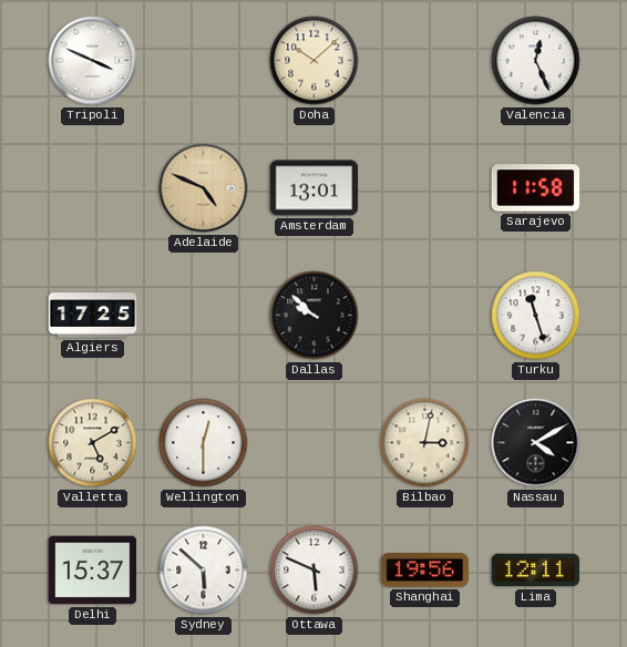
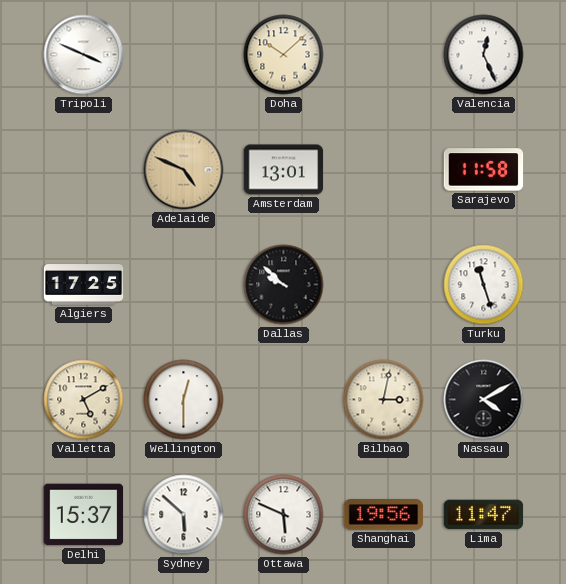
Lima: 12:11 -> 11:47 (484, 515)
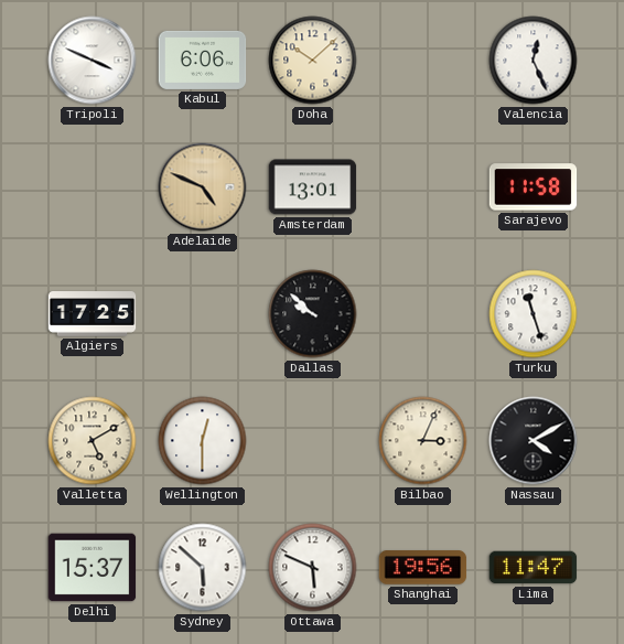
Kabul: none -> 6:06 (203, 60)
Bilbao: 3:02 -> 3:04 (423, 441)
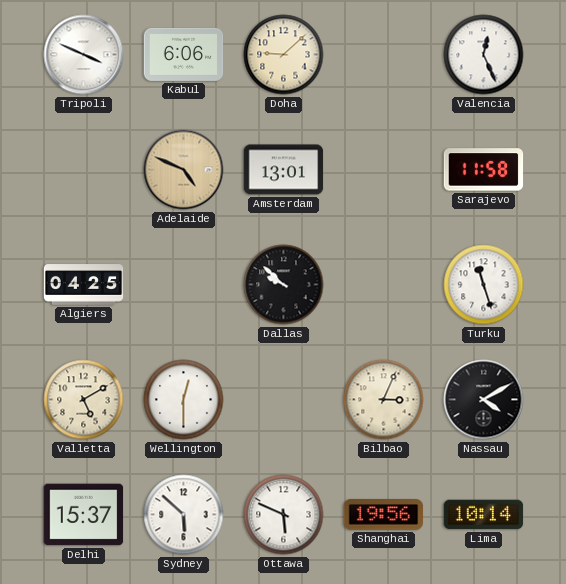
Doha: 10:08 -> 9:08 (284, 55)
Algiers: 17:25 -> 04:25 (84, 285)
Lima: 11:47 -> 10:14 (484, 515)
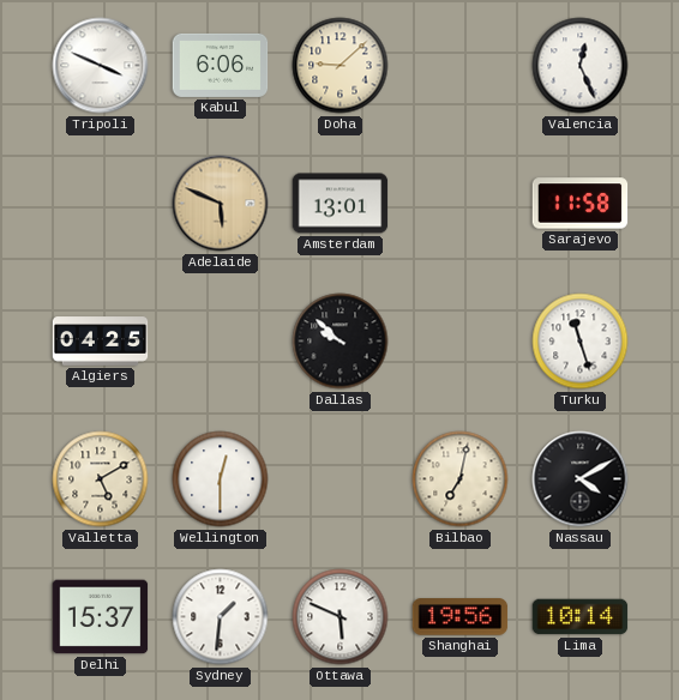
Adelaide: 4:49 -> 5:49 (221, 204)
Bilbao: 3:04 -> 7:02 (461, 479)
Sydney: 5:52 -> 1:31 (221, 617)
